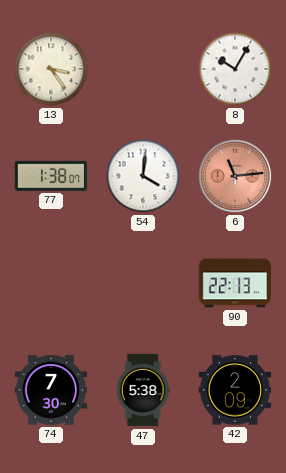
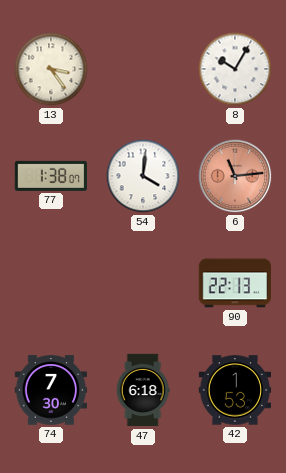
47: 5:38 -> 6:18 (143, 390)
42: 2:09 -> 1:53 (235, 390)
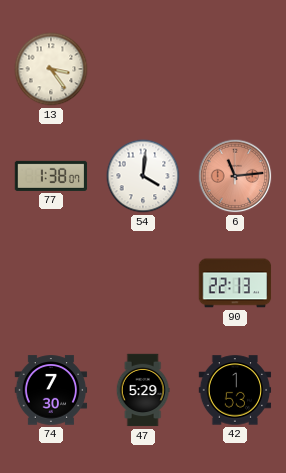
8: 10:05 -> none (235, 69)
47: 6:18 -> 5:29 (143, 390)
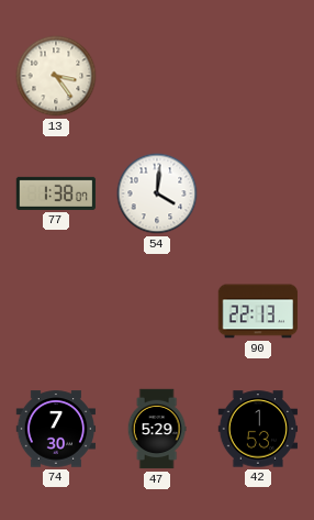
6: 11:14 -> none (235, 176)
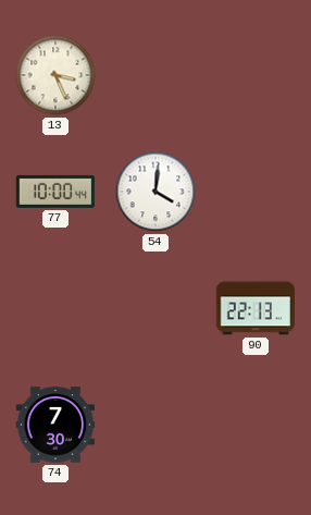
13: 3:24 -> 3:26 (55, 75)
77: 1:38 -> 10:00 (55, 192)
47: 5:29 -> none (157, 429)
42: 1:53 -> none (258, 429)
